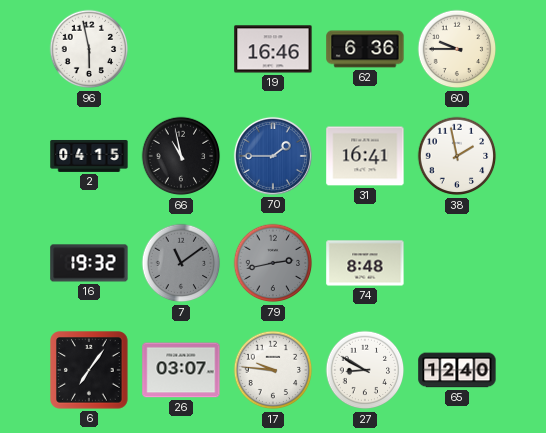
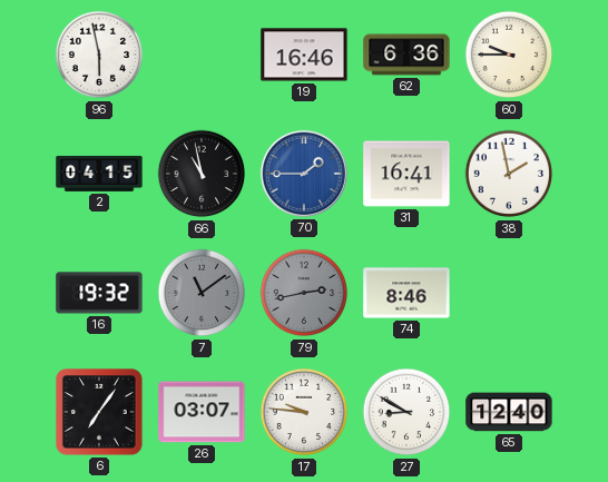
74: 8:48 -> 8:46 (406, 293)
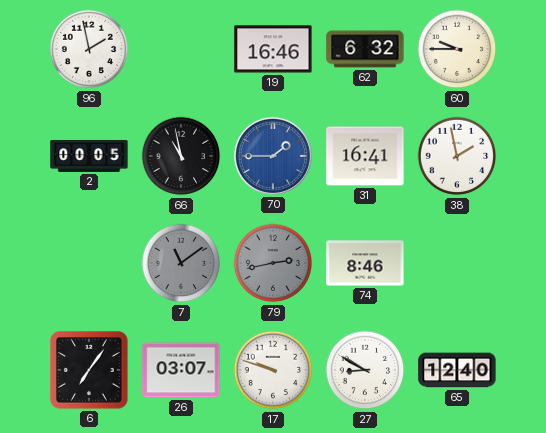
96: 5:58 -> 1:58 (89, 49)
62: 6:36 -> 6:32 (365, 49)
2: 04:15 -> 00:05 (89, 156)
16: 19:32 -> none (99, 293)
17: 9:46 -> 9:48 (273, 370)
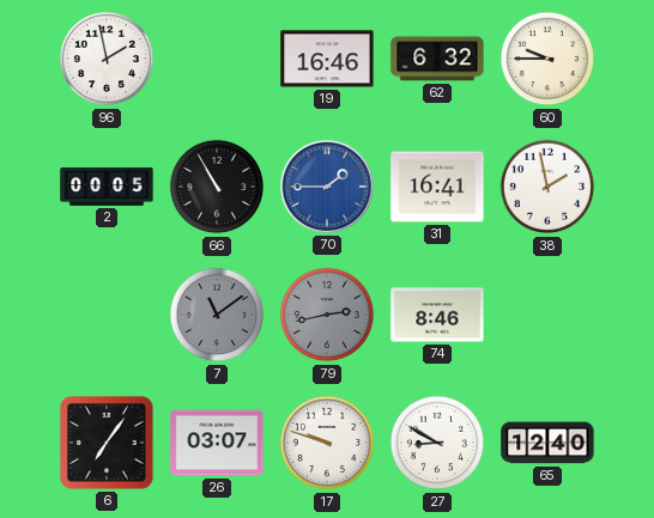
66: 10:58 -> 10:55 (217, 187)
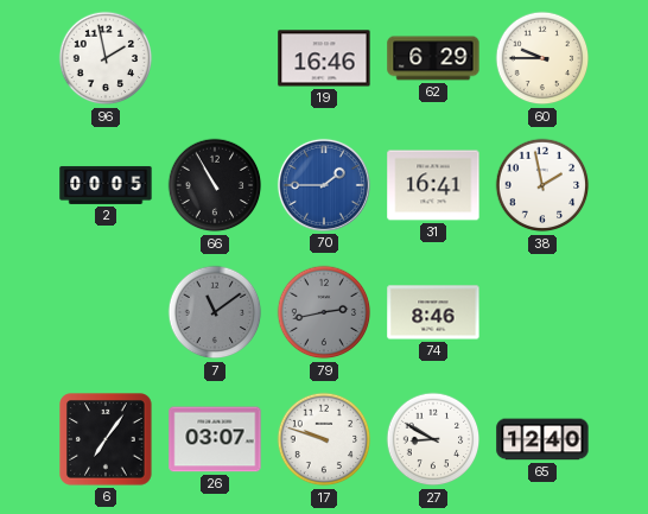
62: 6:32 -> 6:29 (433, 58)
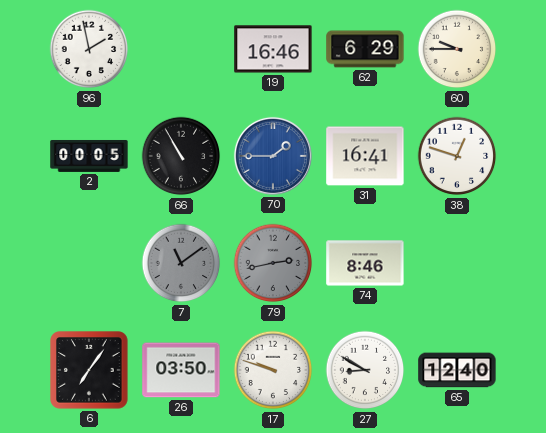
38: 1:58 -> 12:48 (457, 156)
26: 03:07 -> 03:50 (181, 370)
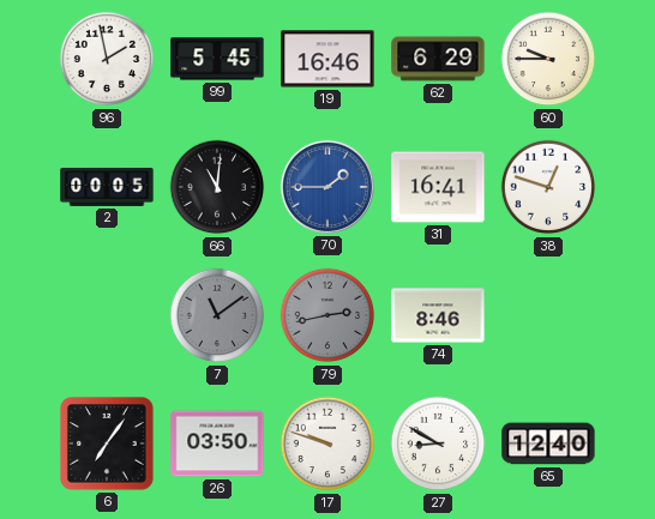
99: none -> 5:45 (217, 59)
66: 10:55 -> 11:01 (217, 187)
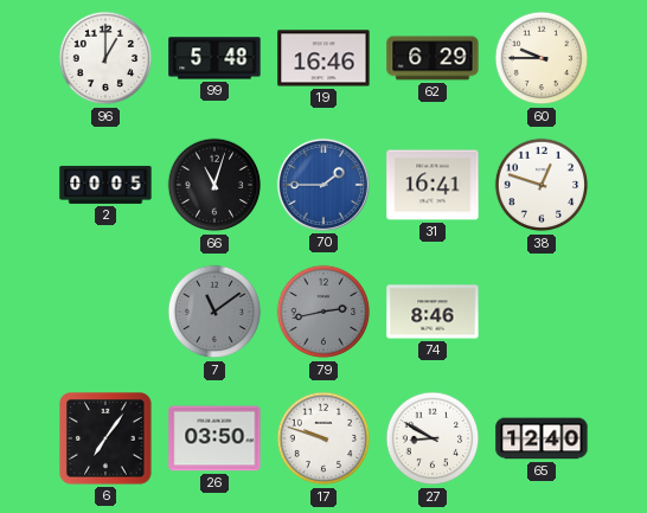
96: 1:58 -> 1:00 (105, 58)
99: 5:45 -> 5:48 (214, 58)
66: 11:01 -> 11:03 (214, 185)
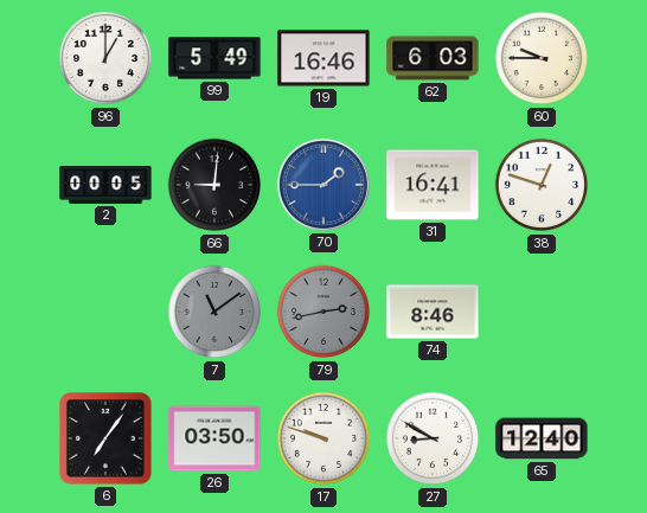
99: 5:48 -> 5:49 (214, 58)
62: 6:29 -> 6:03 (433, 58)
66: 11:03 -> 9:01 (214, 185)
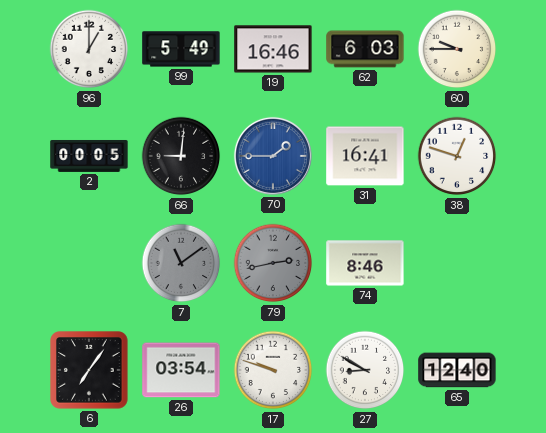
26: 03:50 -> 03:54 (181, 370)
